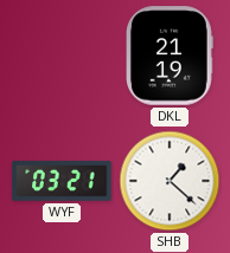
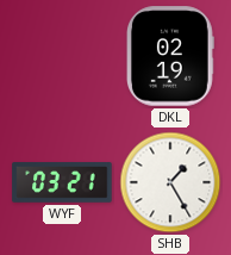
DKL: 21:19 -> 02:19 (170, 56)
SHB: 1:22 -> 1:25 (170, 182)
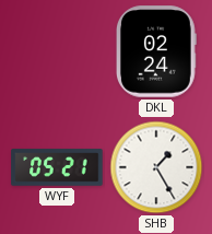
DKL: 02:19 -> 02:24 (156, 51)
WYF: 03:21 -> 05:21 (57, 167)
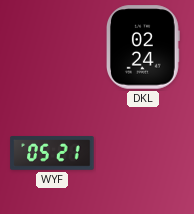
SHB: 1:25 -> none (156, 167)
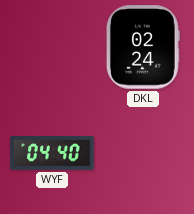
WYF: 05:21 -> 04:40 (52, 153)
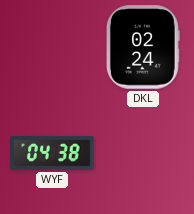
WYF: 04:40 -> 04:38 (52, 153)
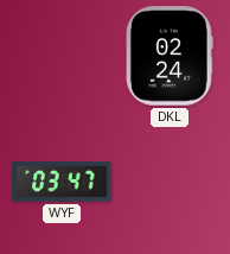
WYF: 04:38 -> 03:47 (62, 182)
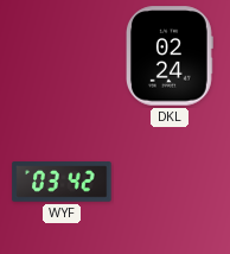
WYF: 03:47 -> 03:42 (62, 182)
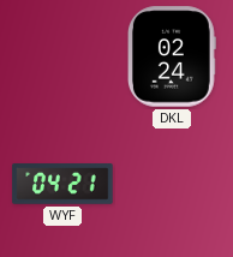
WYF: 03:42 -> 04:21 (62, 184)
